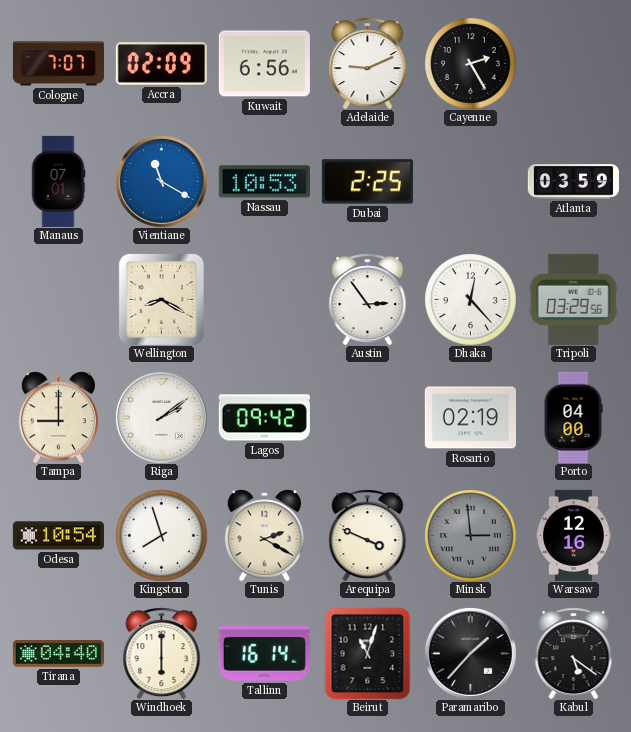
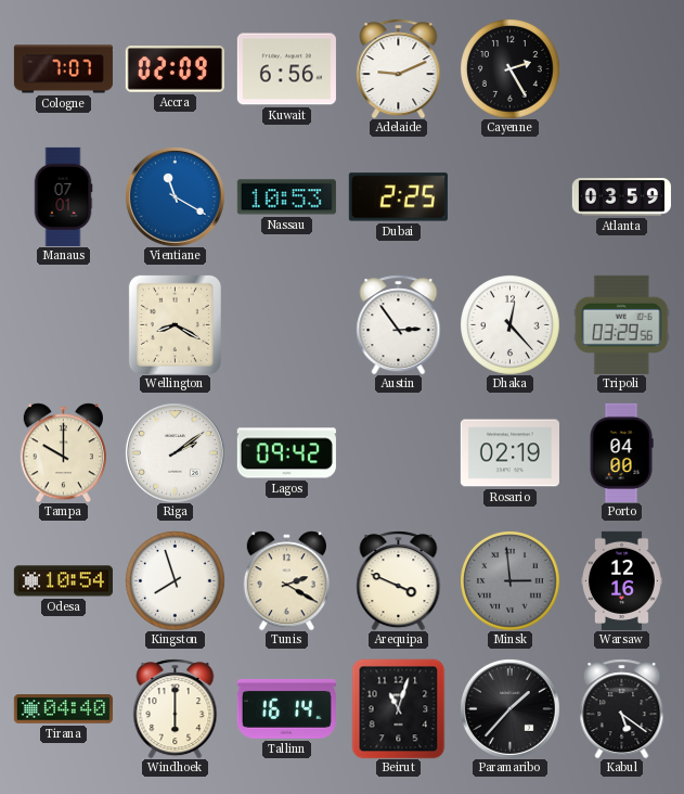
Tampa: 9:00 -> 10:00 (63, 452)
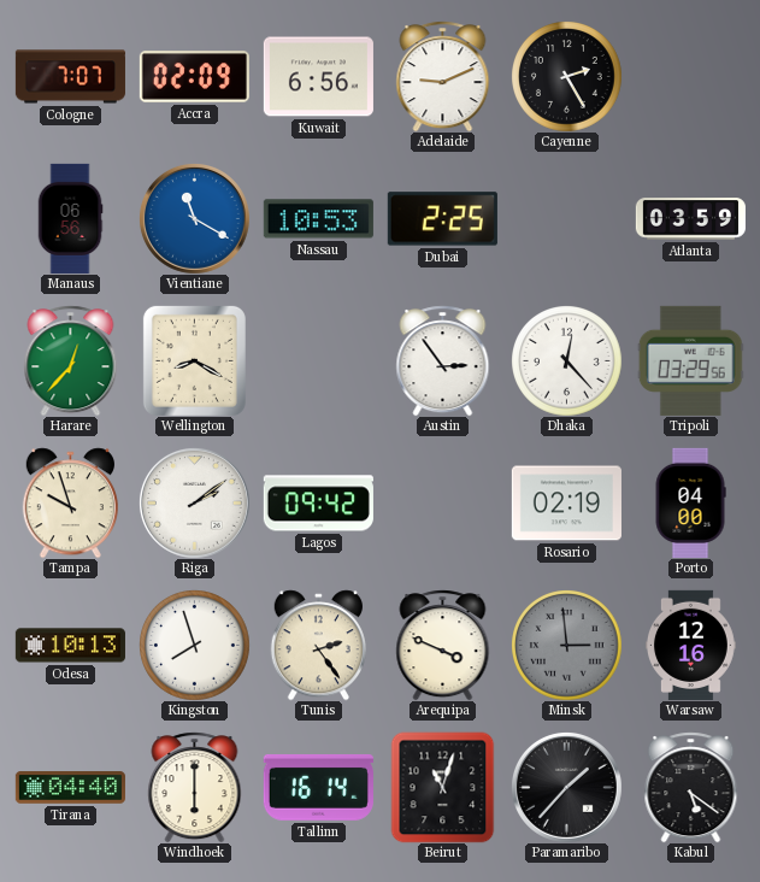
Manaus: 07:01 -> 06:56 (70, 218)
Harare: none -> 12:37 (71, 360)
Tampa: 10:00 -> 9:57 (70, 502)
Odesa: 10:54 -> 10:13 (70, 646)
Tunis: 2:20 -> 2:24 (318, 645)
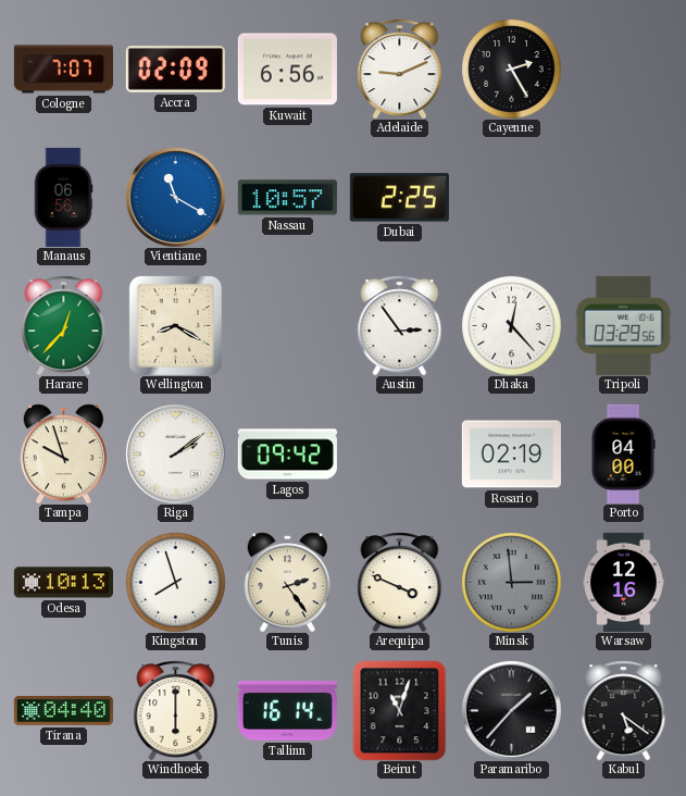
Nassau: 10:53 -> 10:57 (287, 198)
Atlanta: 03:59 -> none (690, 219)
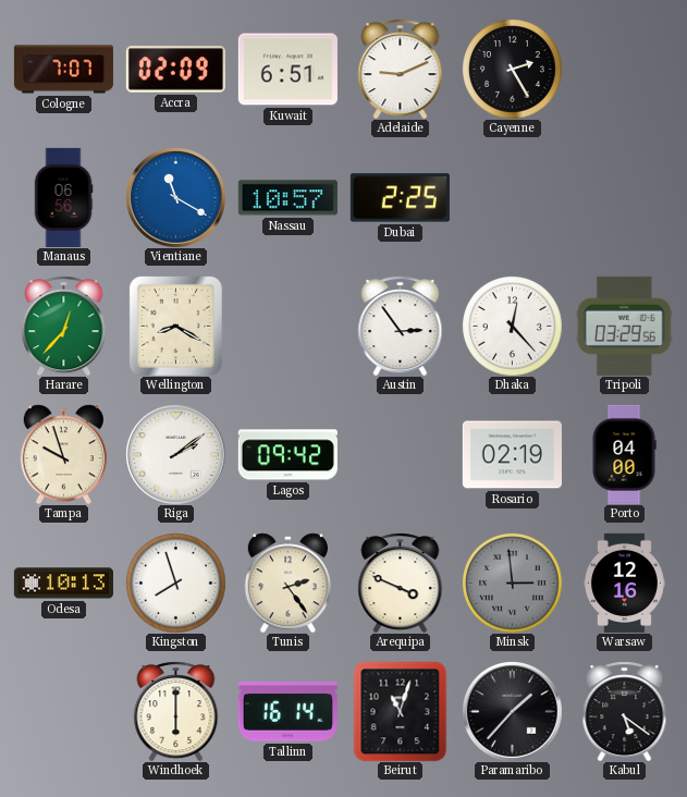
Kuwait: 6:56 -> 6:51 (287, 70)
Tirana: 04:40 -> none (63, 711)
